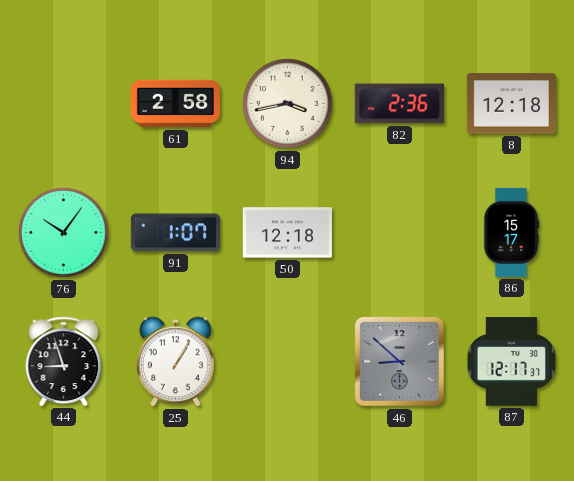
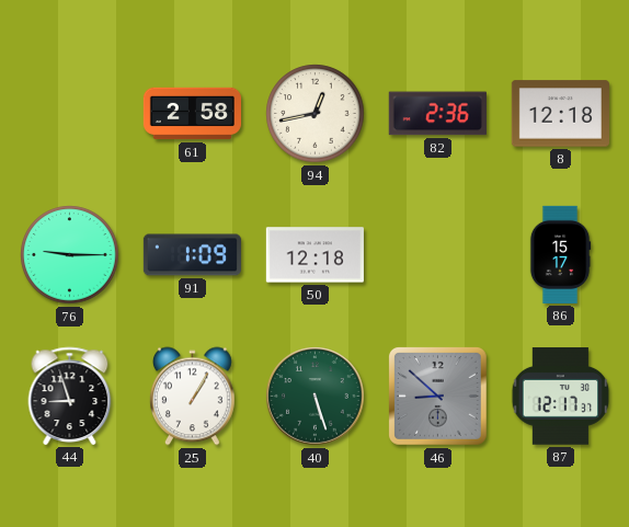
94: 3:43 -> 12:43 (316, 114)
76: 10:06 -> 9:15 (70, 255)
91: 1:07 -> 1:09 (192, 255)
40: none -> 5:27 (316, 397)
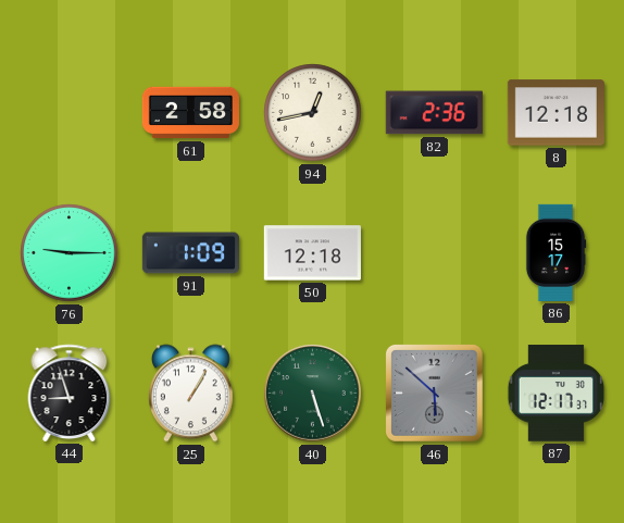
46: 8:52 -> 5:52 (435, 394)
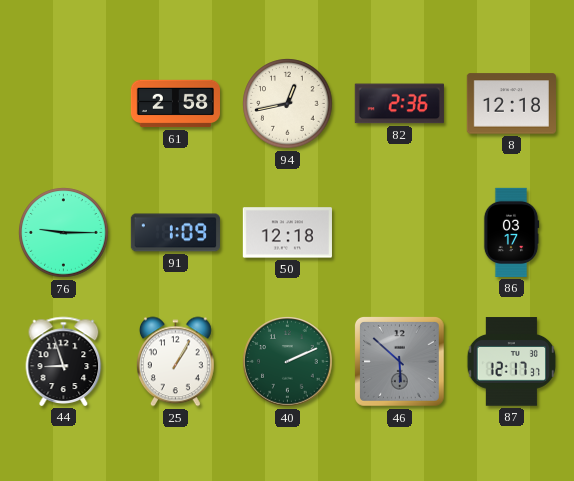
86: 15:17 -> 03:17 (511, 232)
40: 5:27 -> 2:11 (288, 362)
